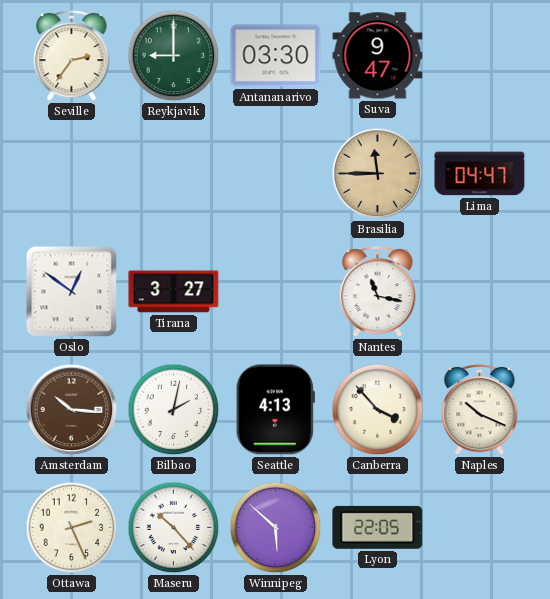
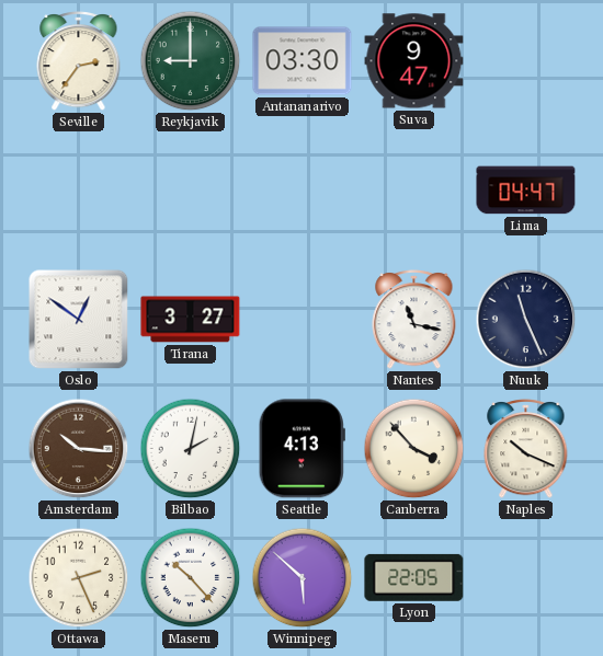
Brasilia: 11:45 -> none (378, 174)
Nuuk: none -> 11:26 (526, 320)
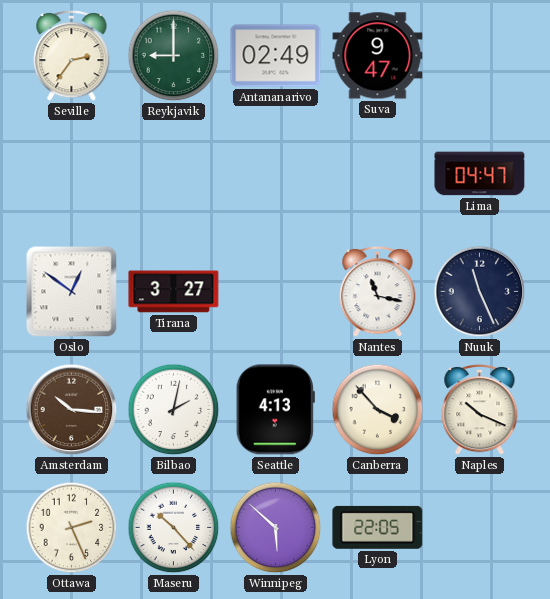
Antananarivo: 03:30 -> 02:49 (276, 56)
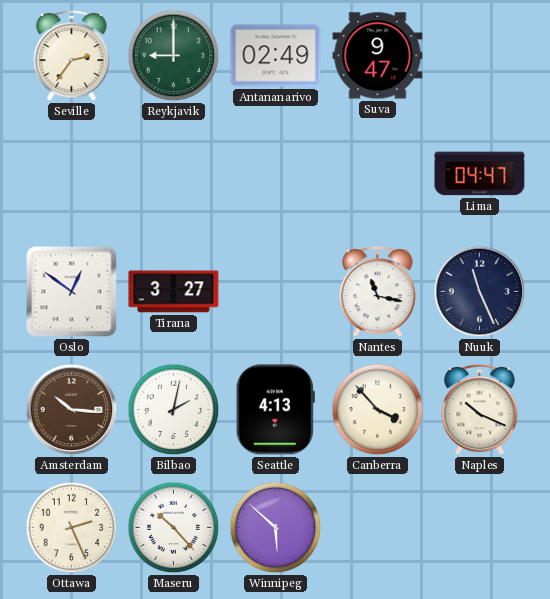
Lyon: 22:05 -> none (378, 527)
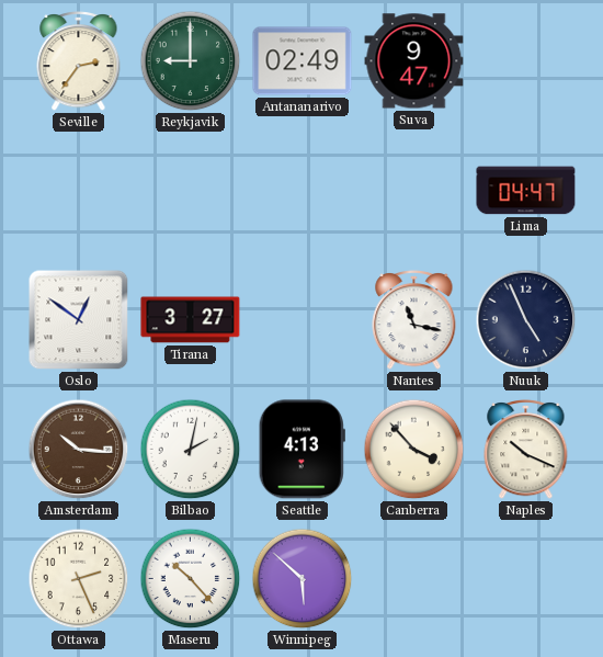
Nuuk: 11:26 -> 4:56 (526, 320)
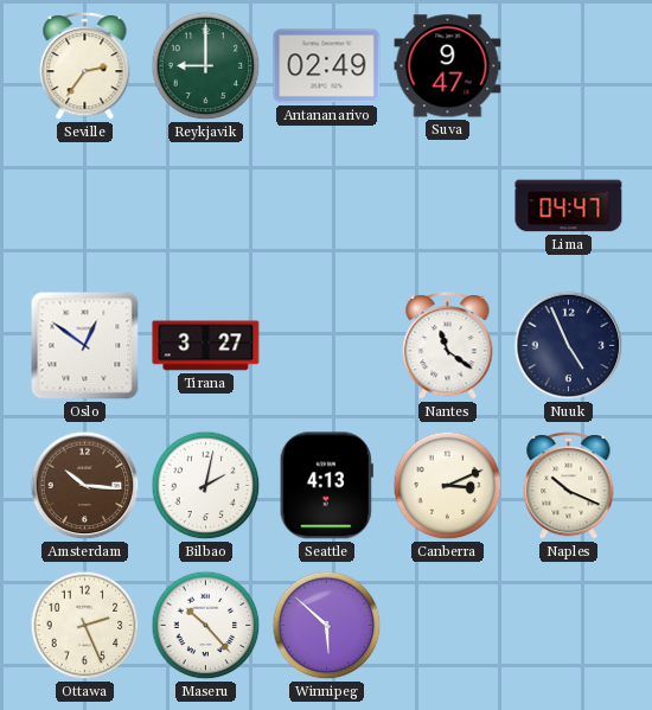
Nantes: 11:17 -> 11:21 (448, 345)
Canberra: 3:53 -> 3:11 (448, 486)
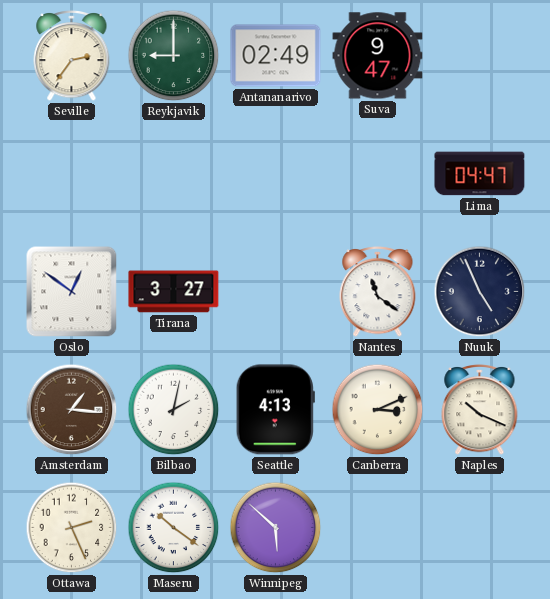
Amsterdam: 10:16 -> 1:16 (72, 410)
Maseru: 10:23 -> 10:21 (174, 528)
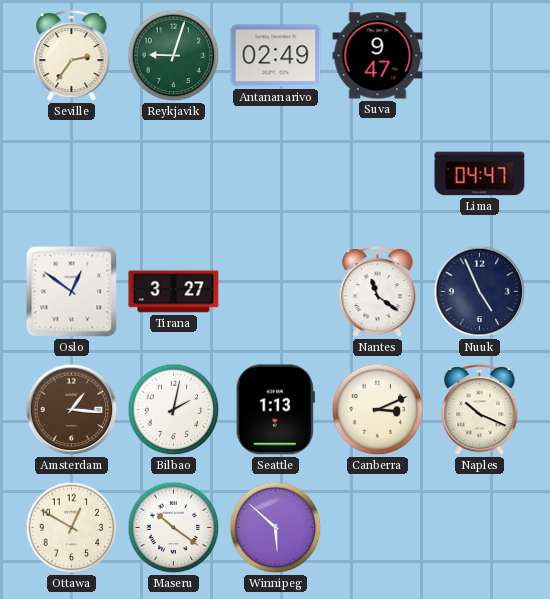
Reykjavik: 9:00 -> 9:03 (174, 56)
Seattle: 4:13 -> 1:13 (275, 410)
Ottawa: 2:26 -> 12:50 (72, 528)
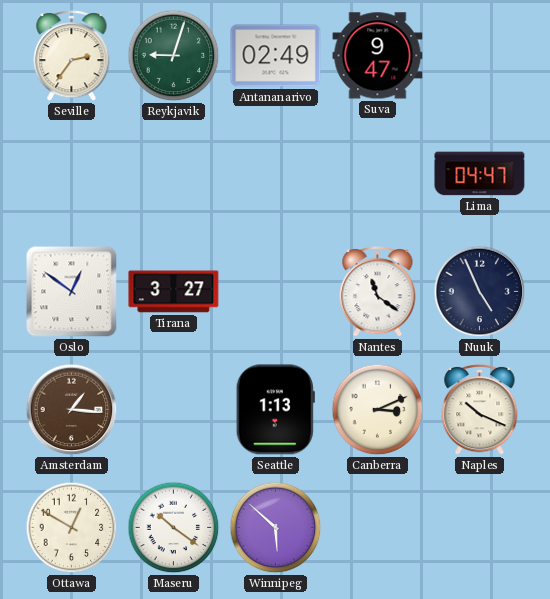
Bilbao: 2:02 -> none (174, 410)
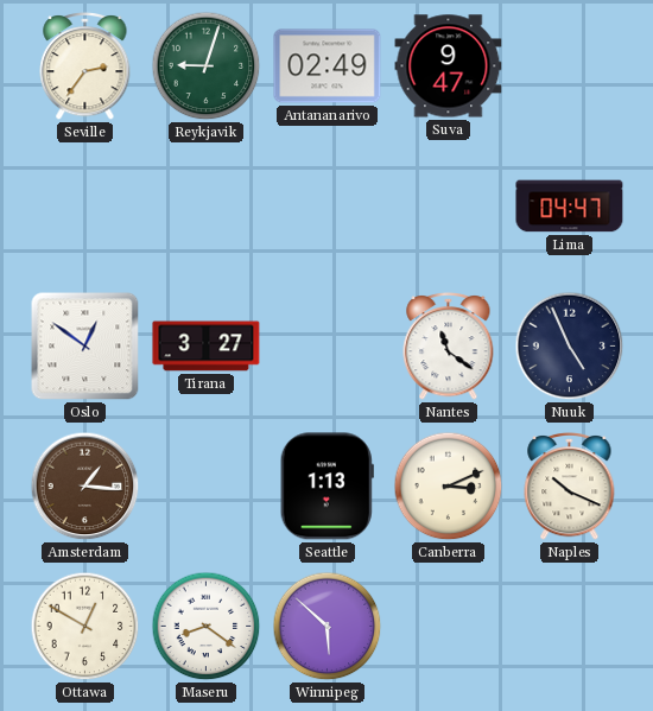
Maseru: 10:21 -> 8:21 (207, 627)
